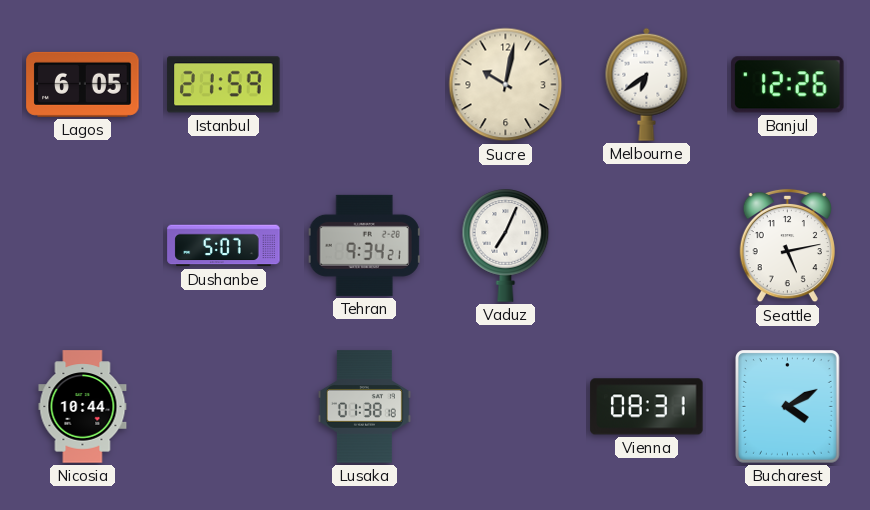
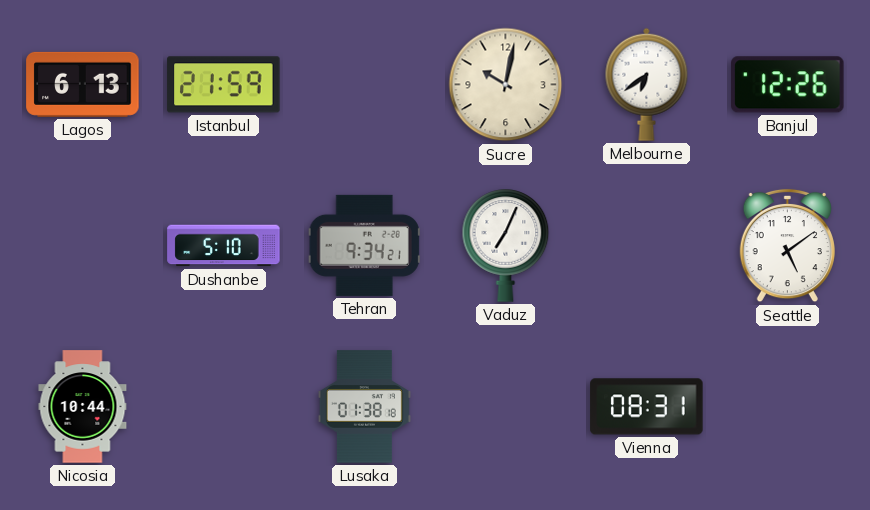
Lagos: 6:05 -> 6:13 (83, 84)
Dushanbe: 5:07 -> 5:10 (224, 246)
Seattle: 5:13 -> 5:09 (787, 246)
Bucharest: 4:10 -> none (788, 407)
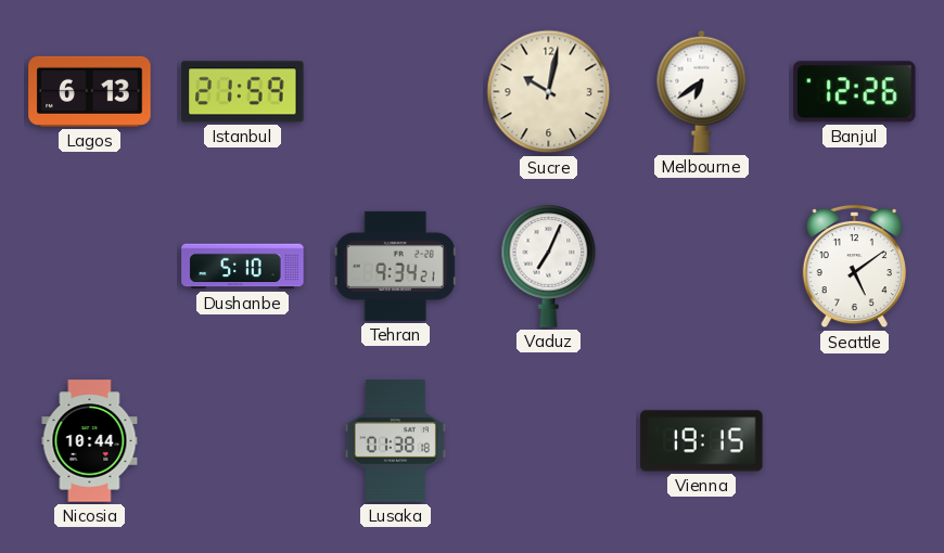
Vienna: 08:31 -> 19:15 (702, 441)
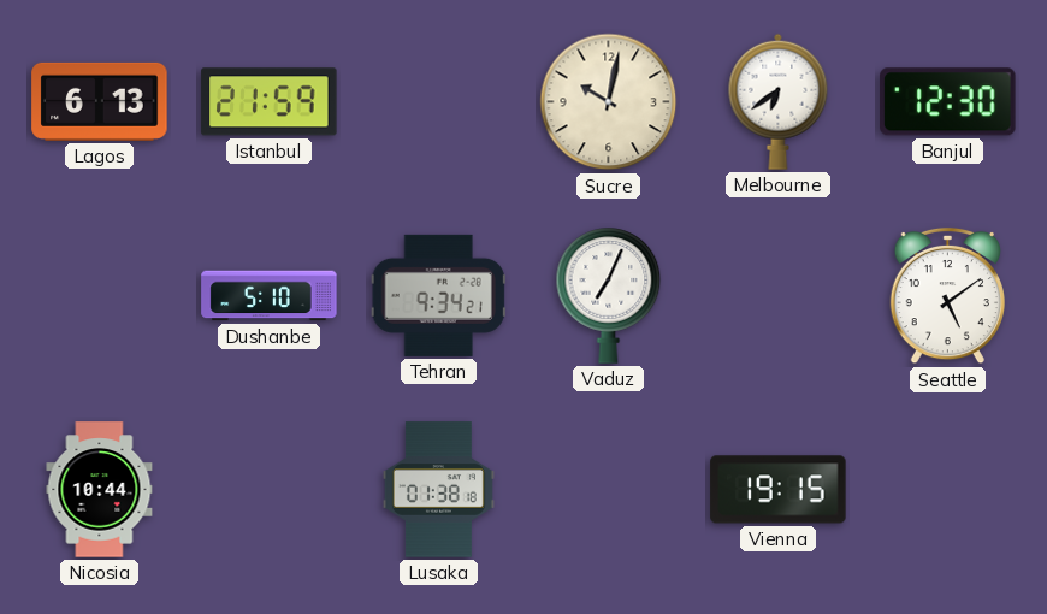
Banjul: 12:26 -> 12:30 (948, 102)
